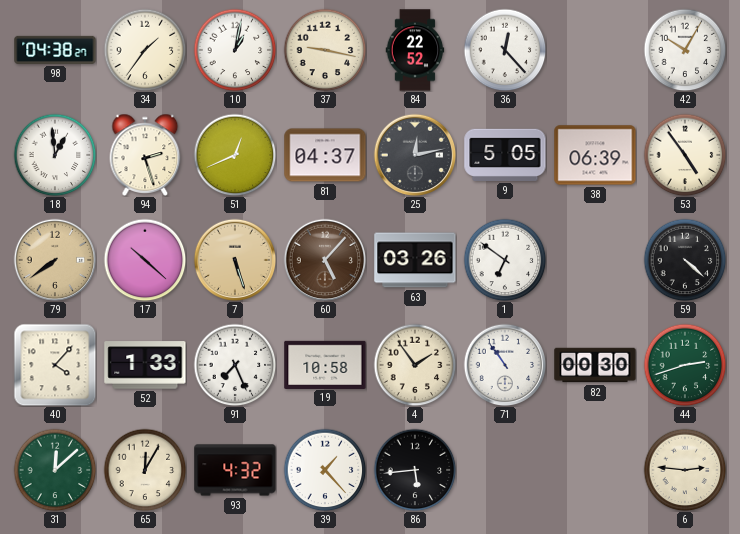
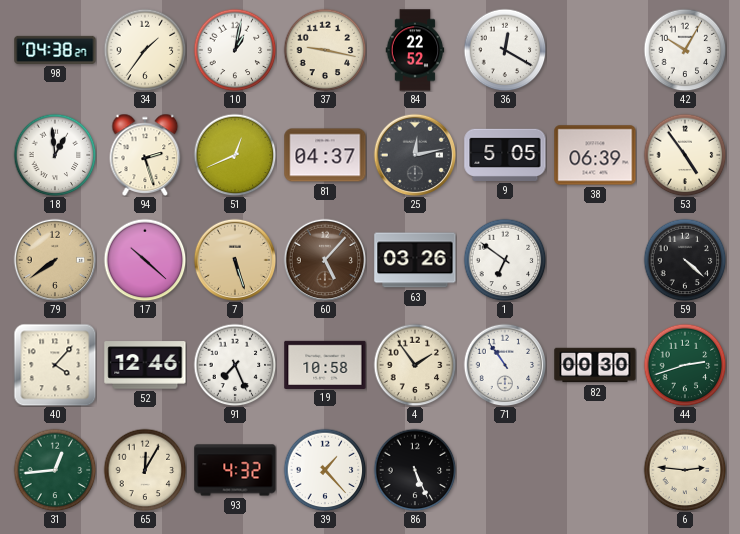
36: 12:23 -> 12:20 (505, 50)
52: 1:33 -> 12:46 (145, 365)
31: 12:08 -> 12:44 (55, 470)
86: 5:44 -> 5:26 (415, 470)
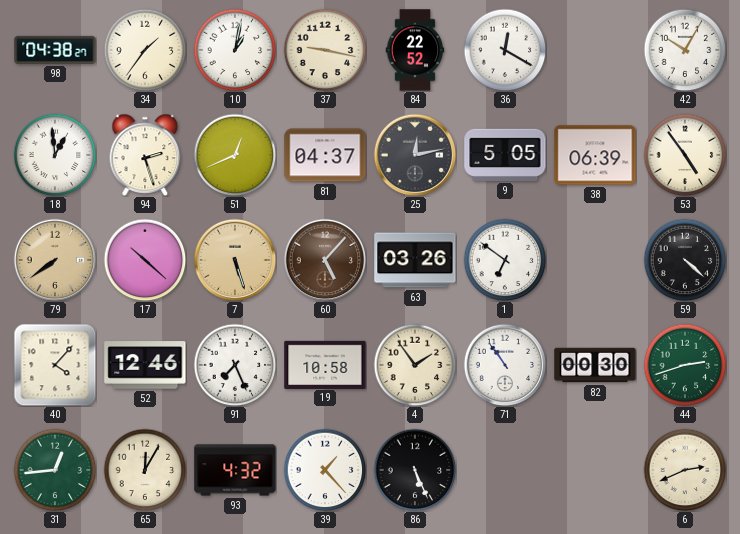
6: 2:46 -> 2:41 (685, 470)
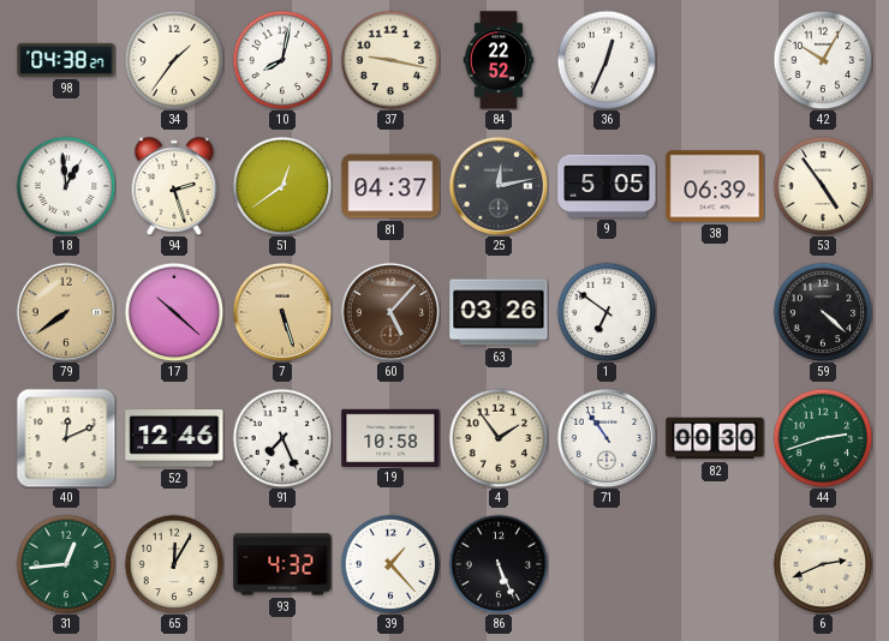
10: 1:02 -> 8:02 (282, 60)
36: 12:20 -> 12:34 (607, 60)
51: 12:41 -> 12:39 (282, 186)
40: 4:07 -> 12:11 (66, 438)
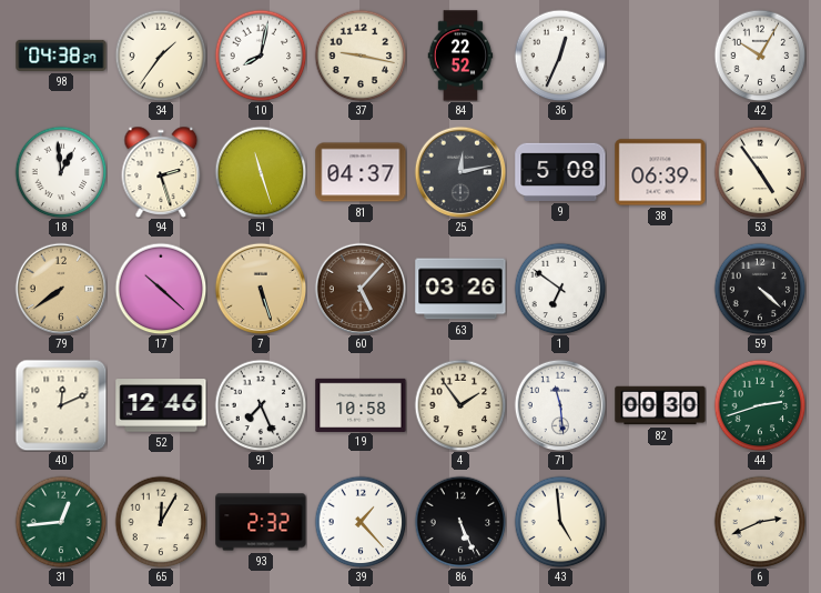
51: 12:39 -> 11:27 (261, 172)
9: 5:05 -> 5:08 (560, 172)
71: 10:54 -> 11:29 (560, 405)
93: 4:32 -> 2:32 (261, 522)
43: none -> 4:59 (560, 522)
